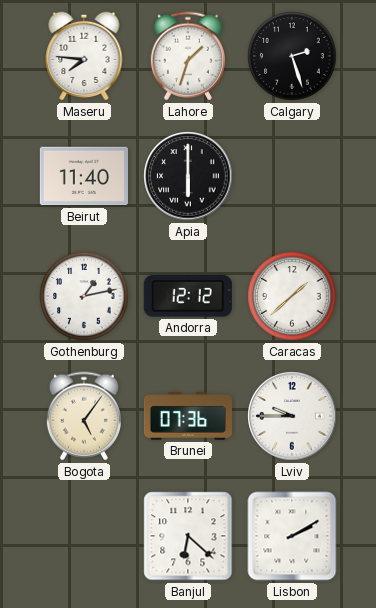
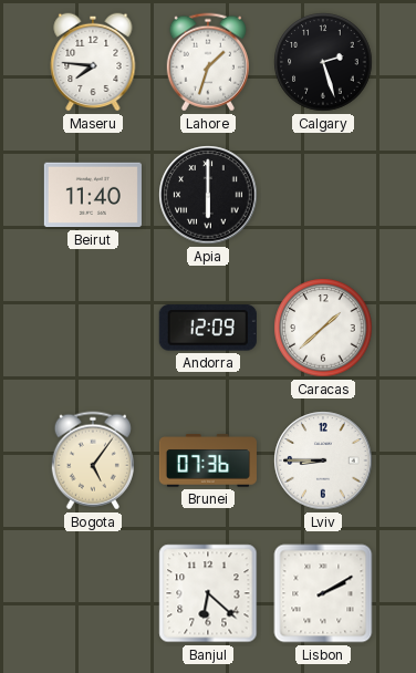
Gothenburg: 1:13 -> none (84, 296)
Andorra: 12:12 -> 12:09 (208, 328)
Lviv: 9:45 -> 8:45 (323, 460)
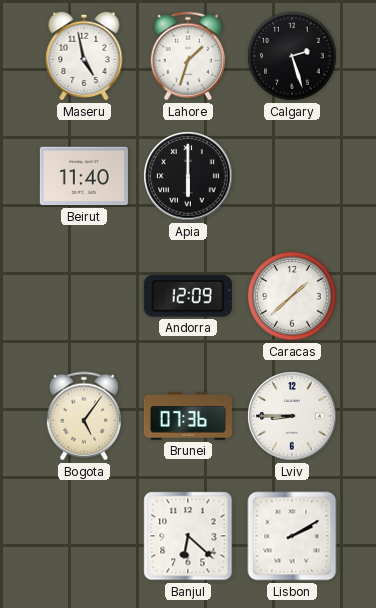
Maseru: 7:46 -> 4:58 (84, 56)
